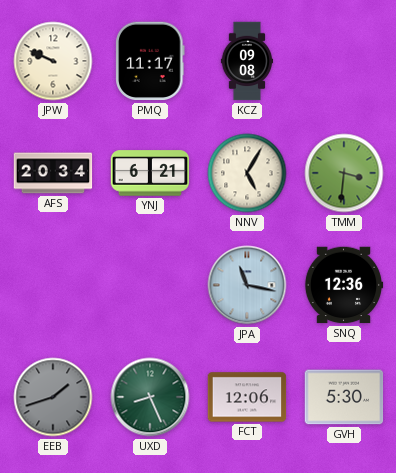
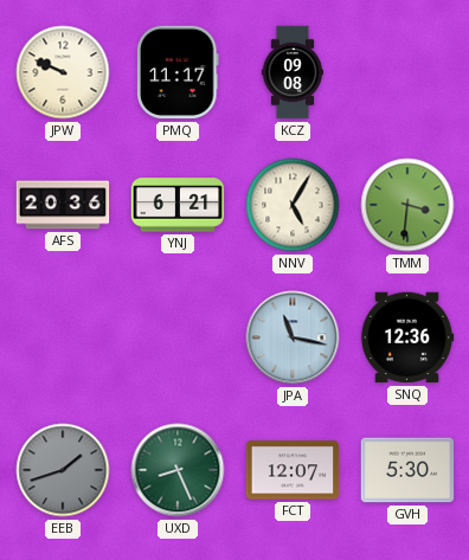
AFS: 20:34 -> 20:36 (63, 205)
FCT: 12:06 -> 12:07 (293, 470)
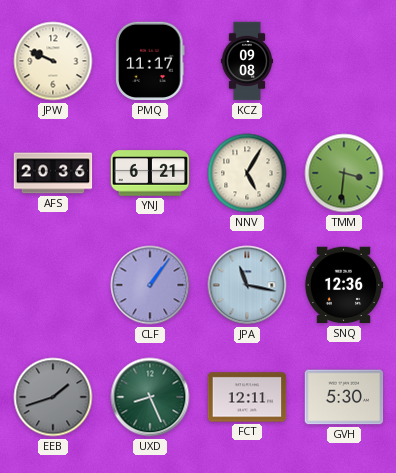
CLF: none -> 1:06 (150, 285)
FCT: 12:07 -> 12:11 (247, 397)
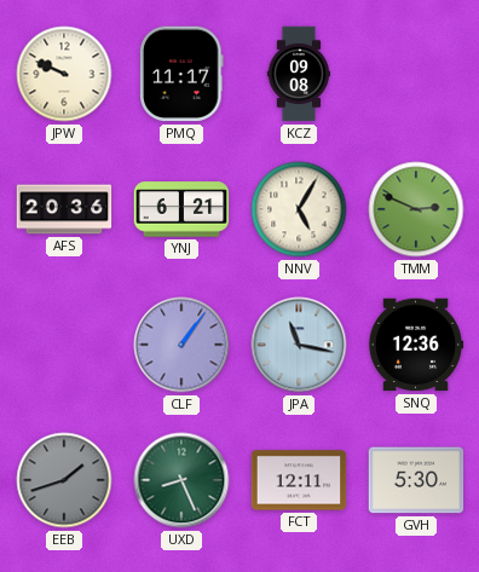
TMM: 3:31 -> 2:49 (416, 209)
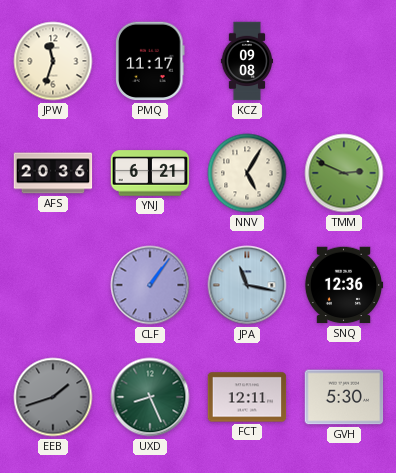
JPW: 9:49 -> 11:33 (53, 61)
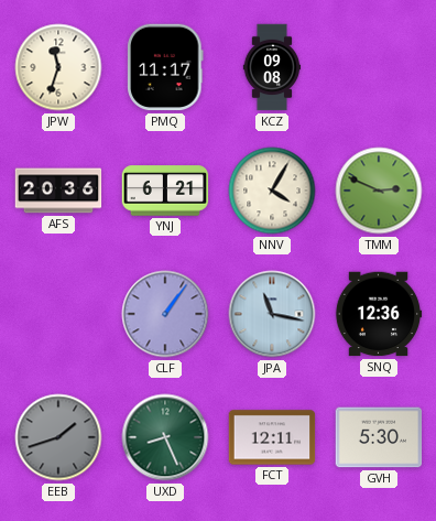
NNV: 5:05 -> 4:05 (272, 191)
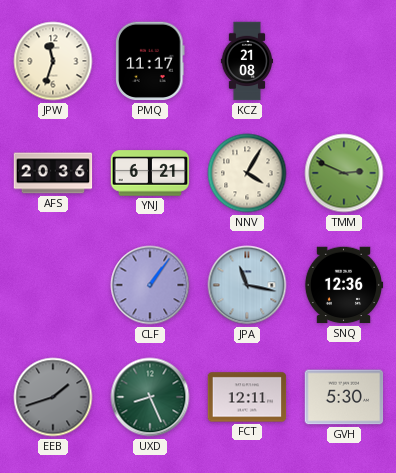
KCZ: 09:08 -> 21:08 (247, 61)
